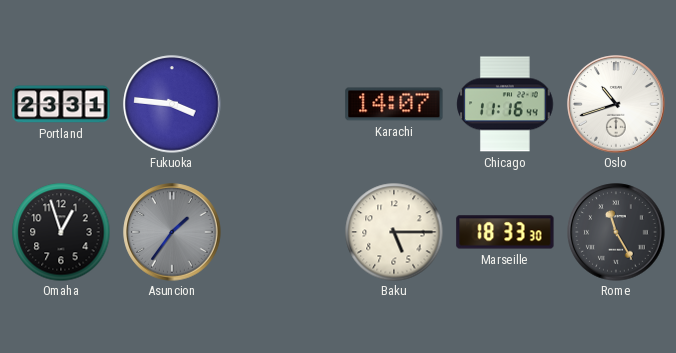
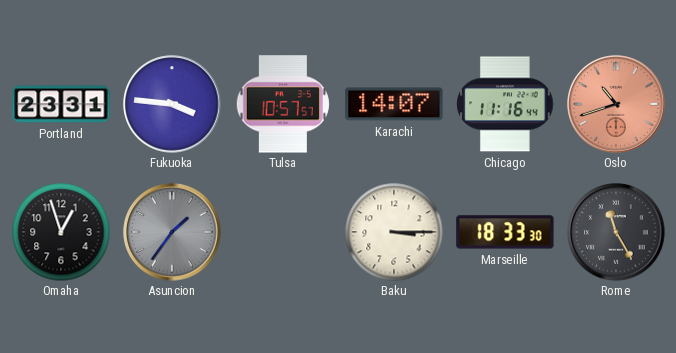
Tulsa: none -> 10:57 (283, 104)
Oslo dial: white -> salmon (616, 104)
Baku: 5:15 -> 3:15 (394, 232)
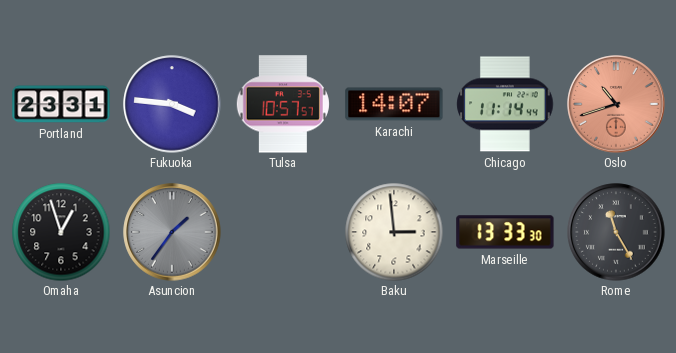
Chicago: 11:16 -> 11:14 (505, 104)
Baku: 3:15 -> 2:59 (394, 232)
Marseille: 18:33 -> 13:33 (505, 232)
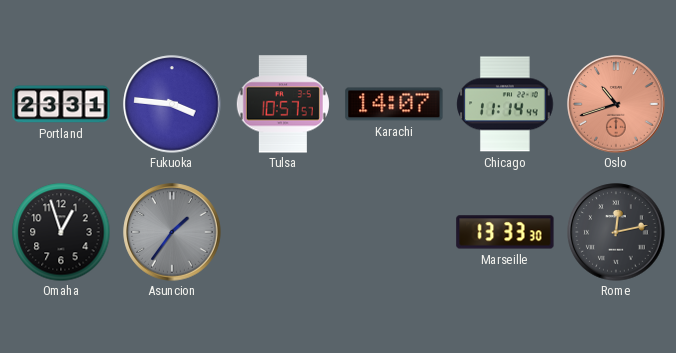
Baku: 2:59 -> none (394, 232)
Rome: 11:25 -> 12:13 (616, 232)
